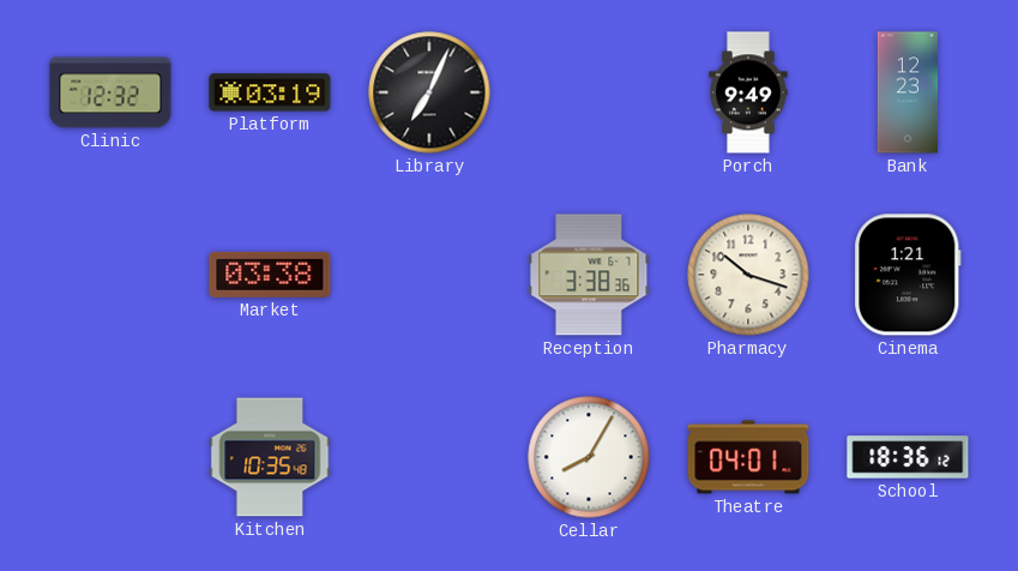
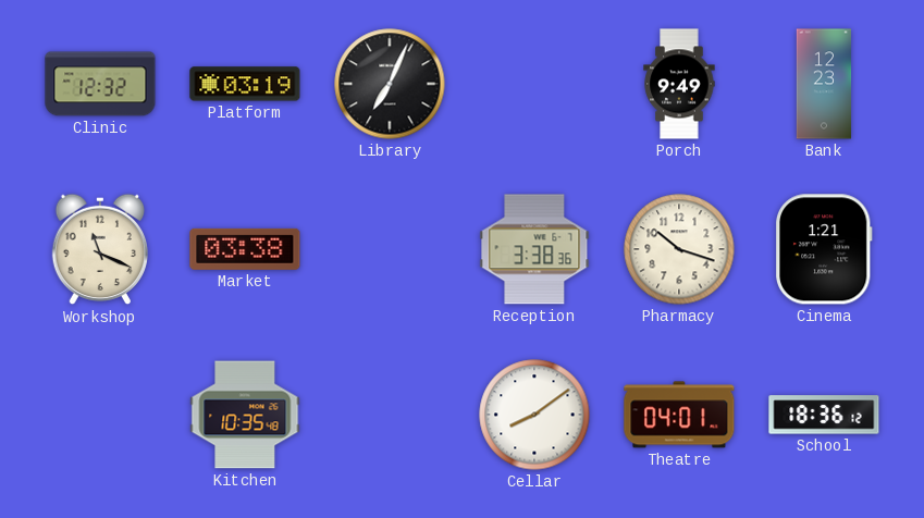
Workshop: none -> 11:19 (99, 249)
Cellar: 8:05 -> 8:09 (534, 415)
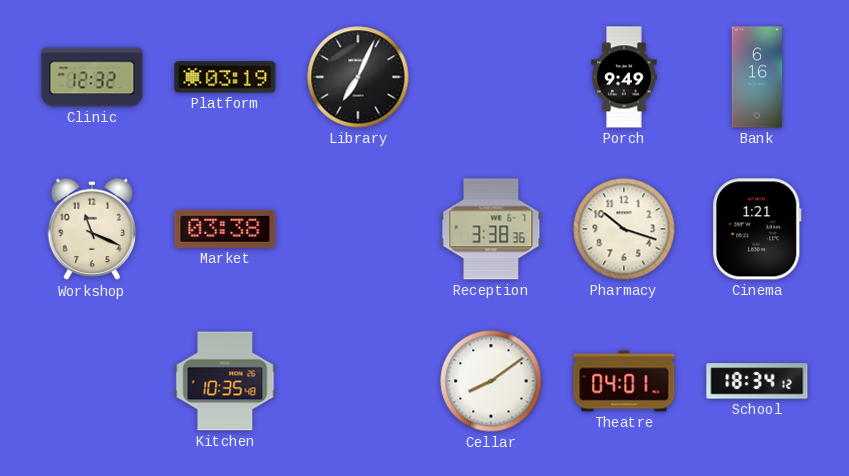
Bank: 12:23 -> 6:16 (757, 77)
School: 18:36 -> 18:34 (757, 381)
